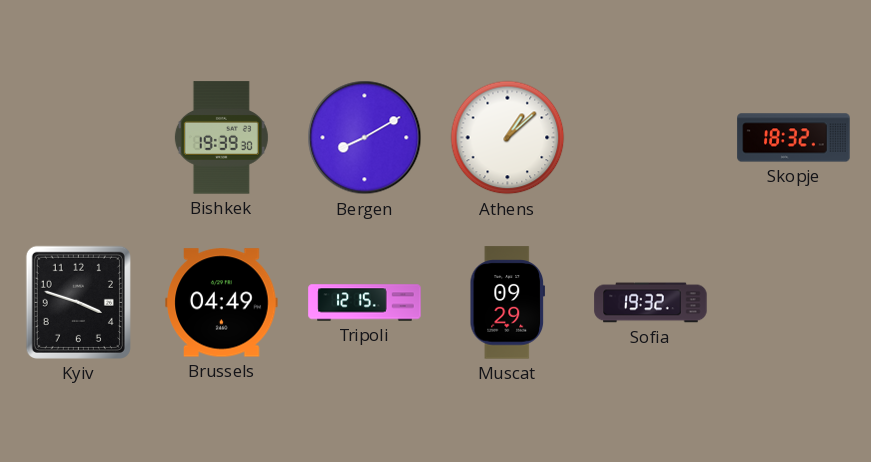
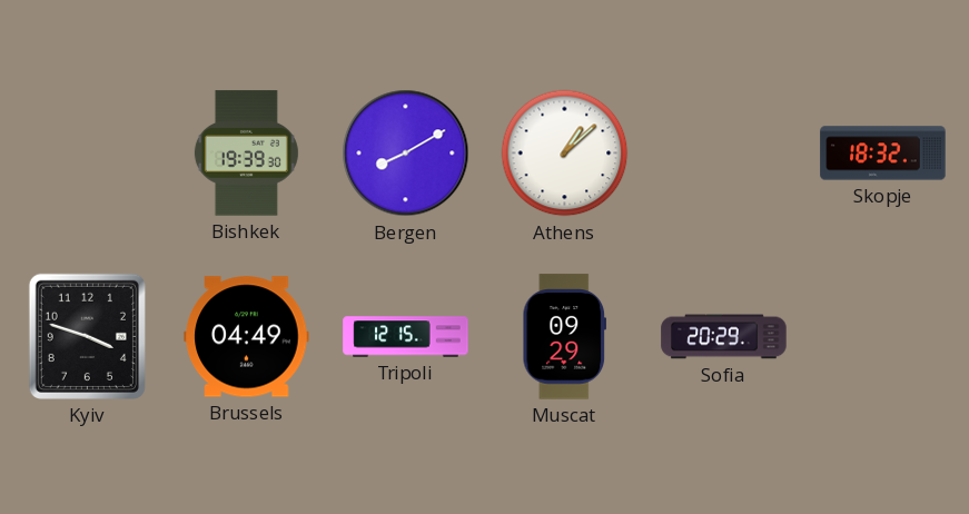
Sofia: 19:32 -> 20:29 (724, 337)
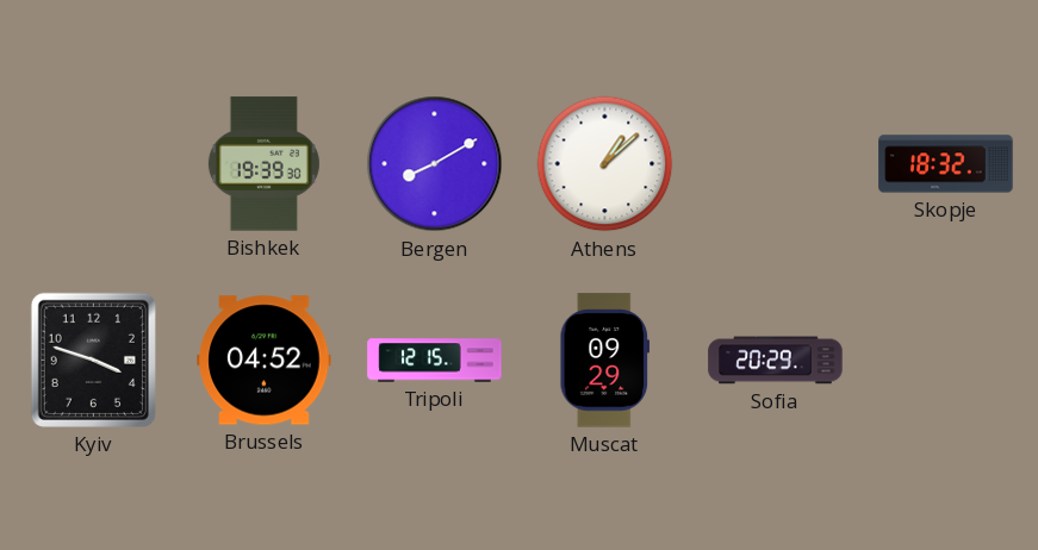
Brussels: 04:49 -> 04:52 (265, 361)
